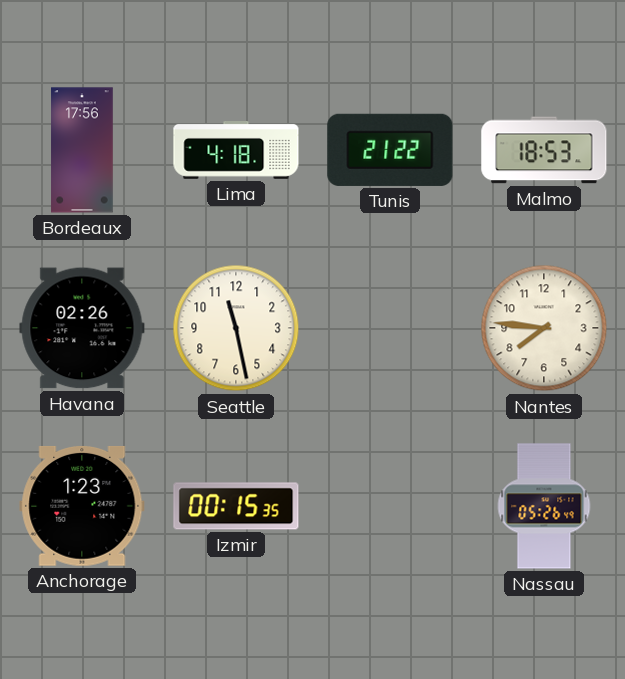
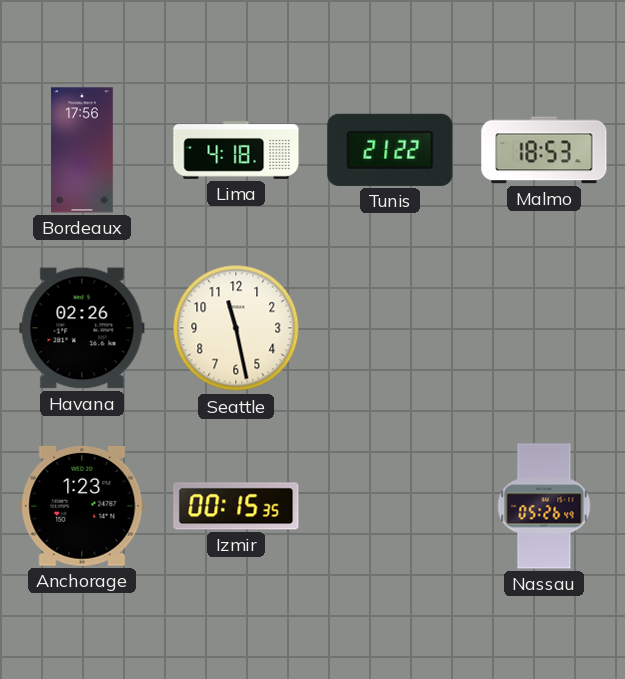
Nantes: 7:46 -> none (544, 328)
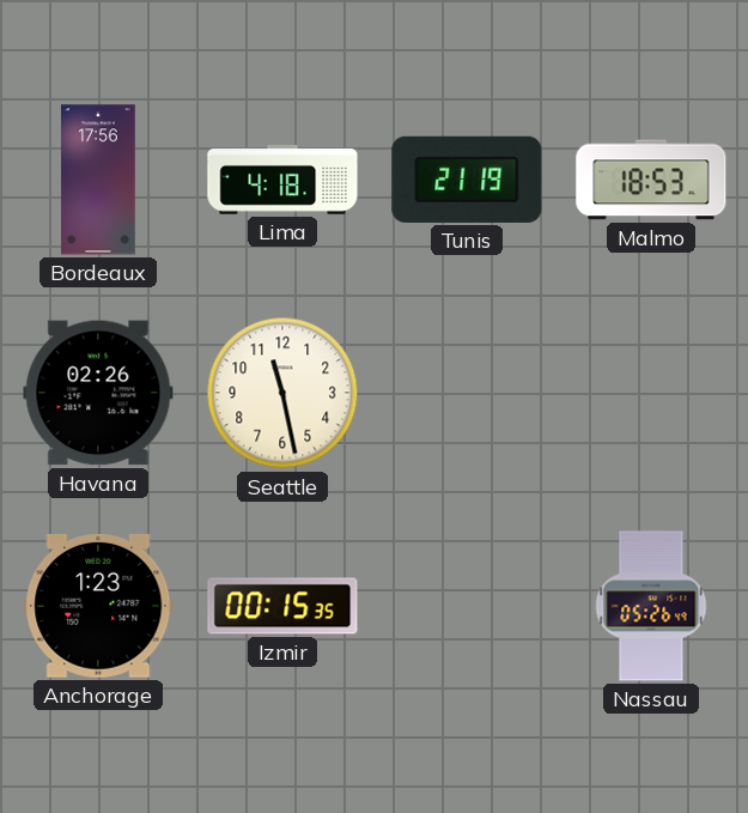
Tunis: 21:22 -> 21:19 (467, 180)
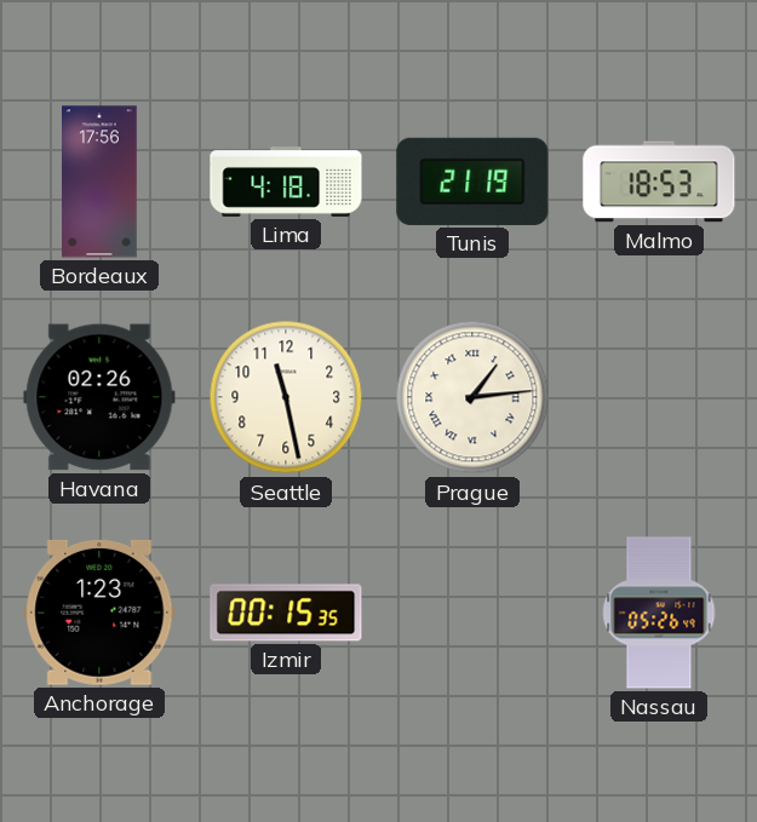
Prague: none -> 1:14 (472, 397)
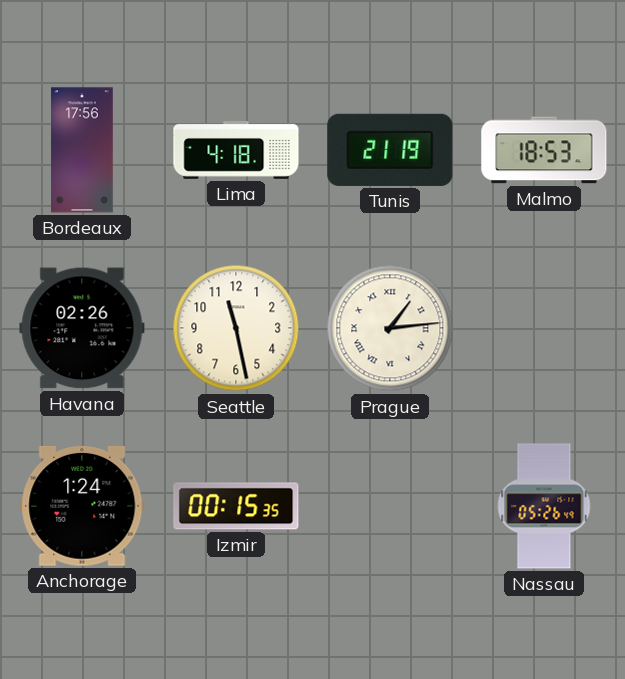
Anchorage: 1:23 -> 1:24 (82, 506)
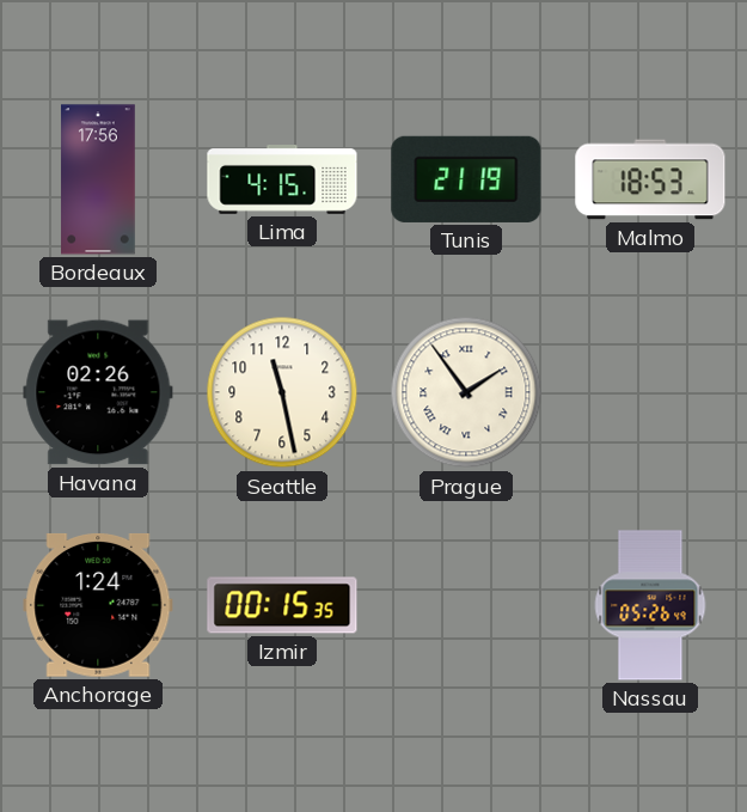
Lima: 4:18 -> 4:15 (282, 181)
Prague: 1:14 -> 1:54 (466, 392)
